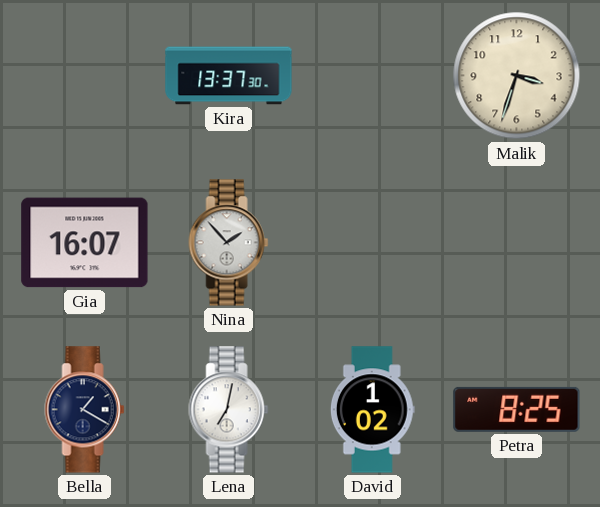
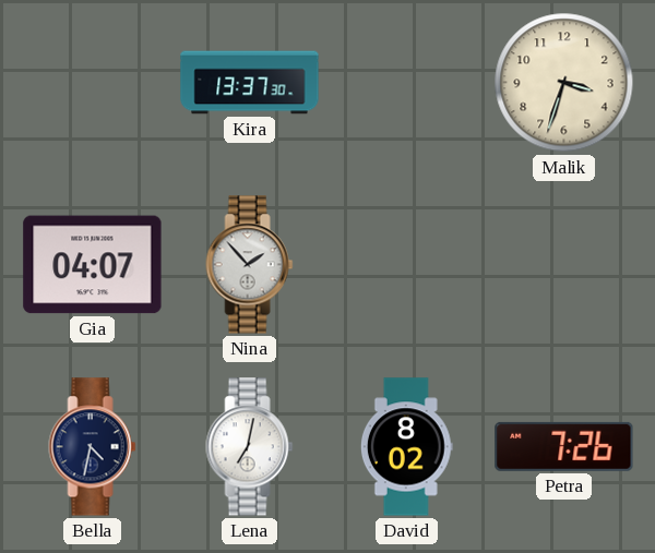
Gia: 16:07 -> 04:07 (93, 265)
Bella: 1:20 -> 4:32 (93, 447)
David: 1:02 -> 8:02 (406, 447)
Petra: 8:25 -> 7:26 (564, 446)
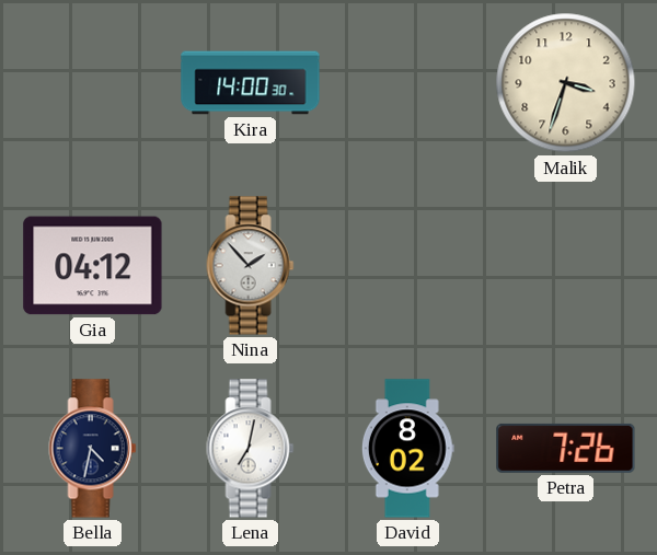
Kira: 13:37 -> 14:00 (251, 83)
Gia: 04:07 -> 04:12 (93, 266)
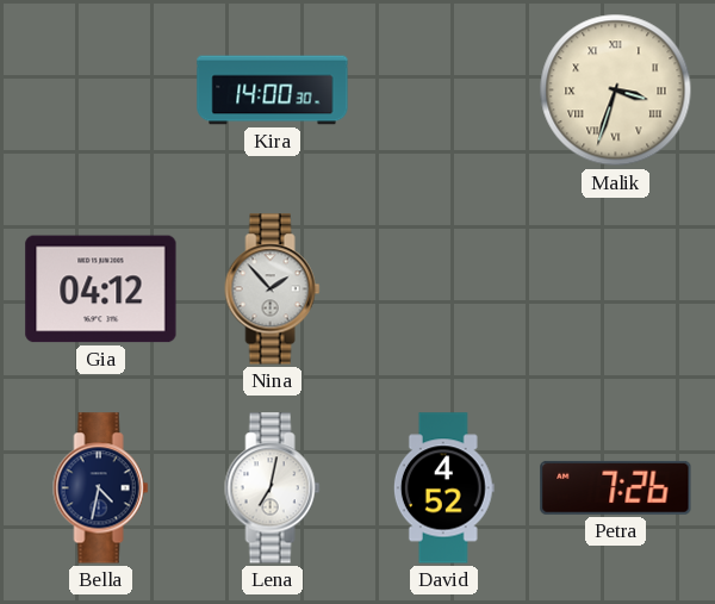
Malik numerals: Arabic -> Roman (616, 91)
David: 8:02 -> 4:52 (443, 488)
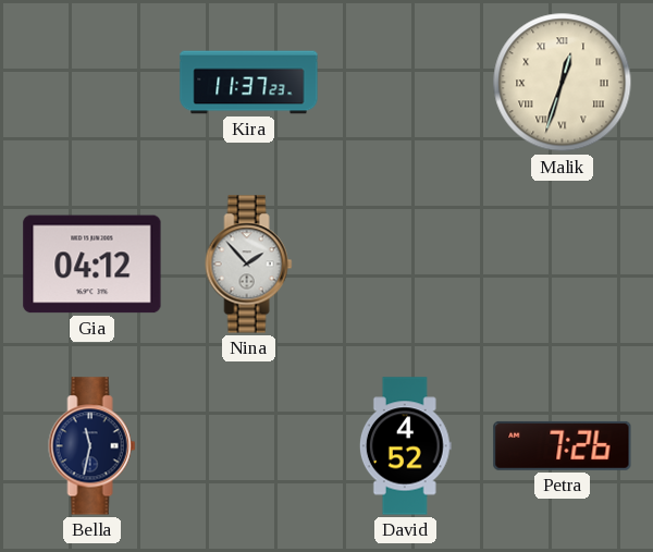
Kira: 14:00 -> 11:37 (249, 83)
Malik: 3:33 -> 12:33 (563, 83)
Bella: 4:32 -> 11:32 (93, 446)
Lena: 7:02 -> none (273, 488)
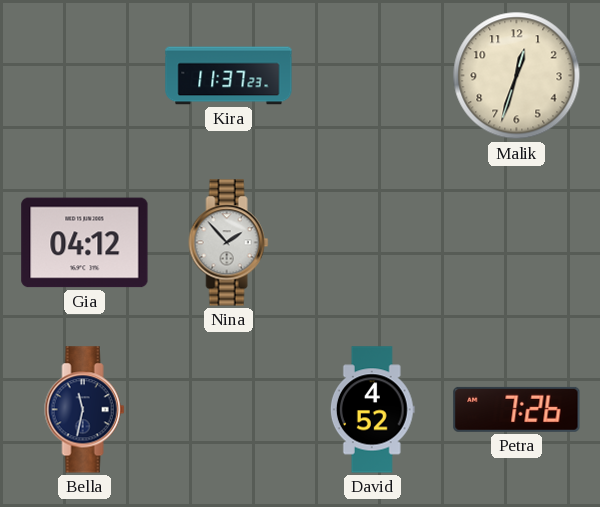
Malik numerals: Roman -> Arabic (517, 76)
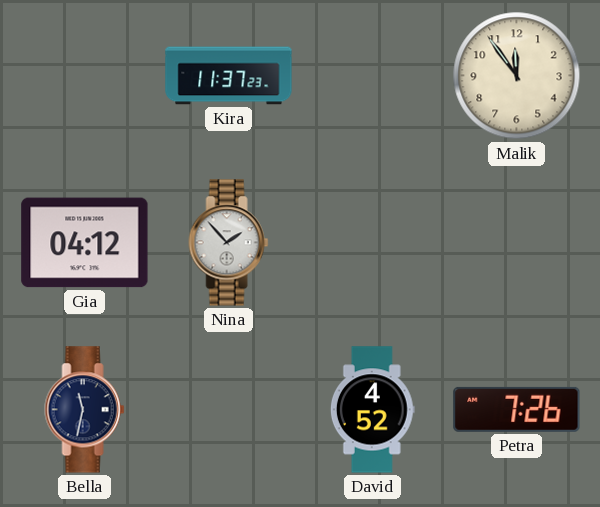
Malik: 12:33 -> 11:54 (517, 76)
